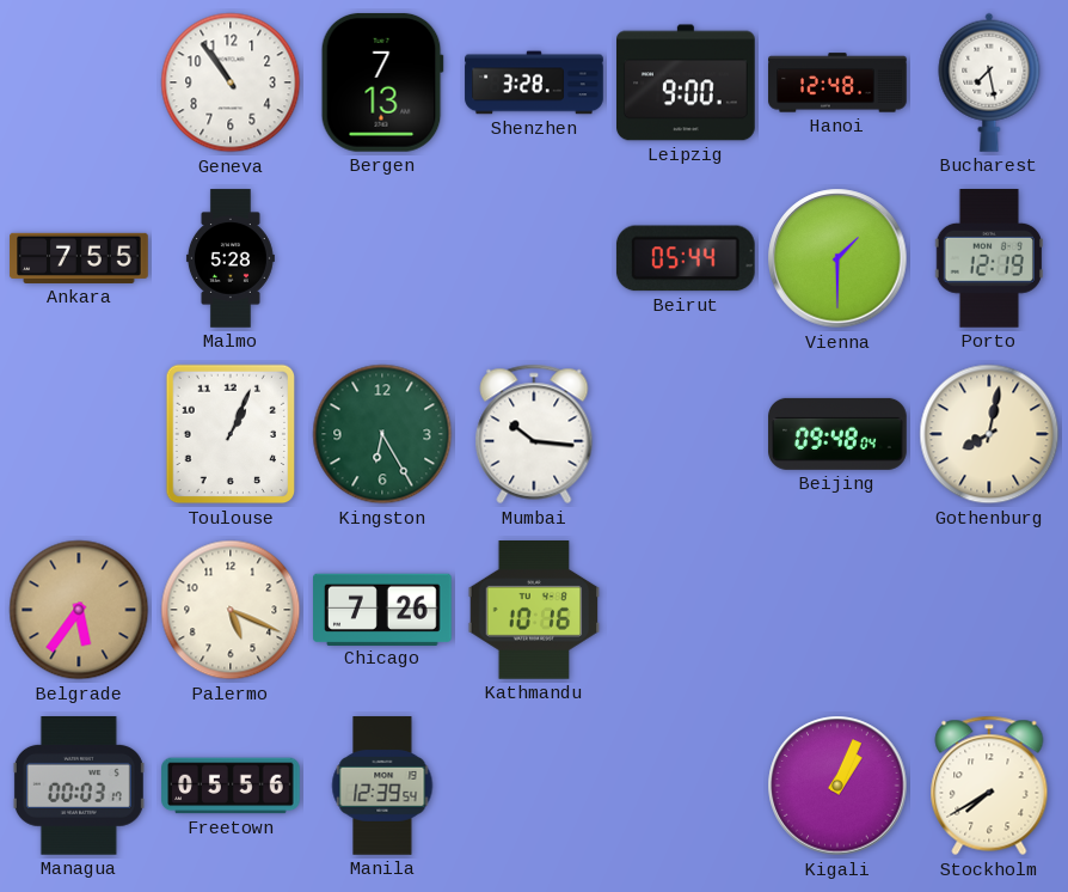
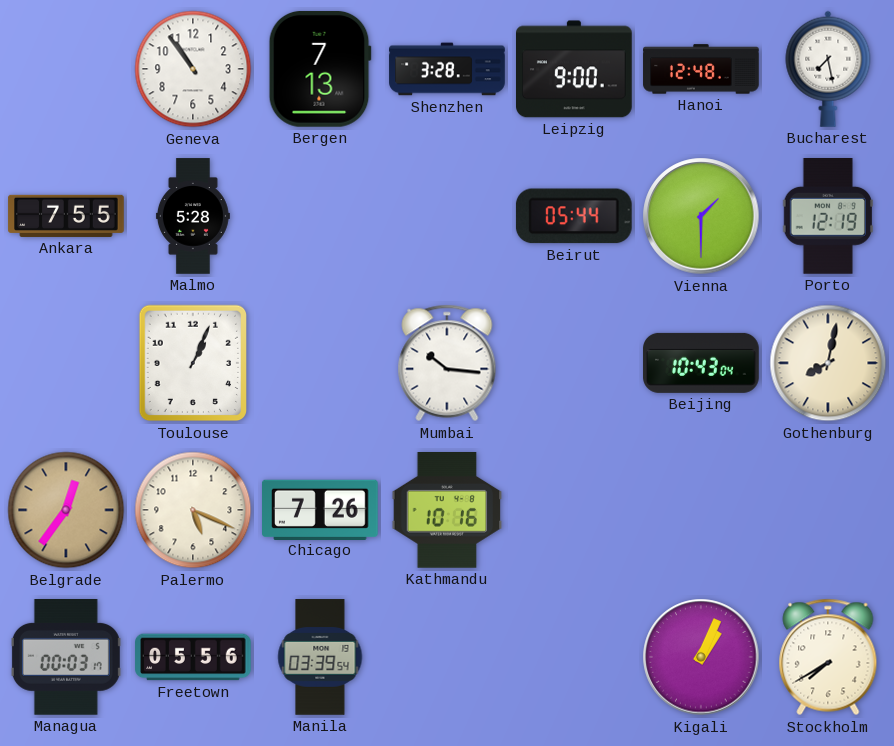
Kingston: 6:25 -> none (382, 434)
Beijing: 09:48 -> 10:43 (701, 363)
Belgrade: 5:36 -> 12:36 (66, 510)
Manila: 12:39 -> 03:39 (320, 657)
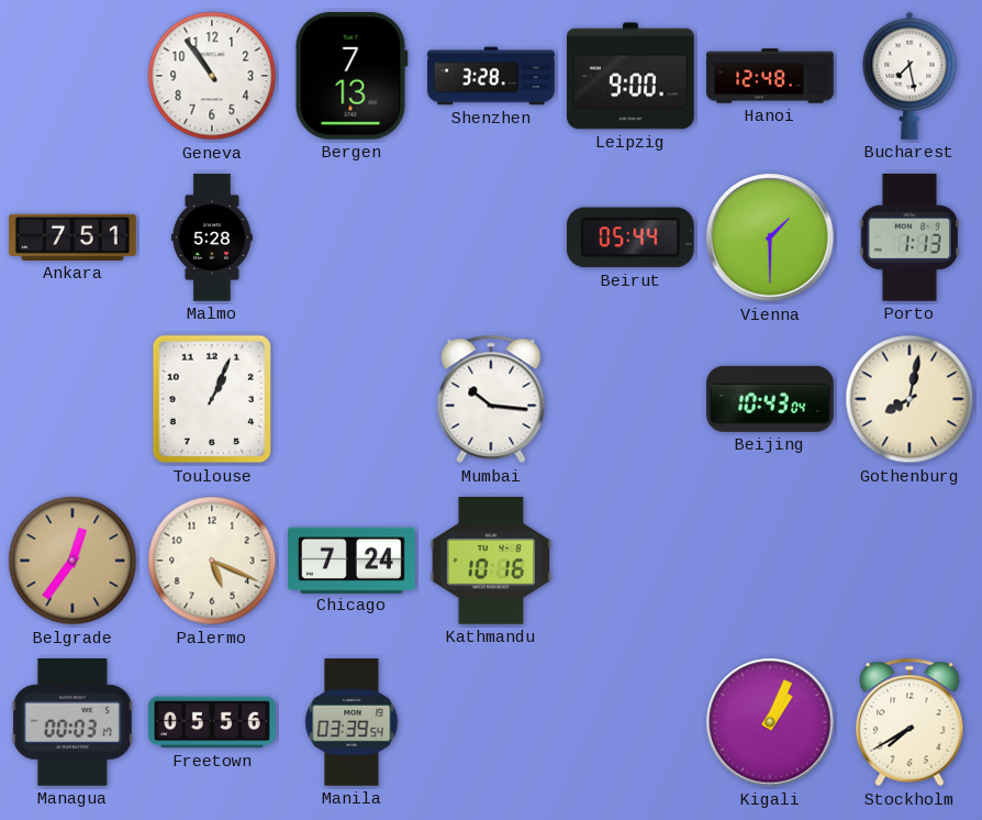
Ankara: 7:55 -> 7:51 (72, 237)
Porto: 12:19 -> 1:13 (908, 239)
Chicago: 7:26 -> 7:24 (351, 559)
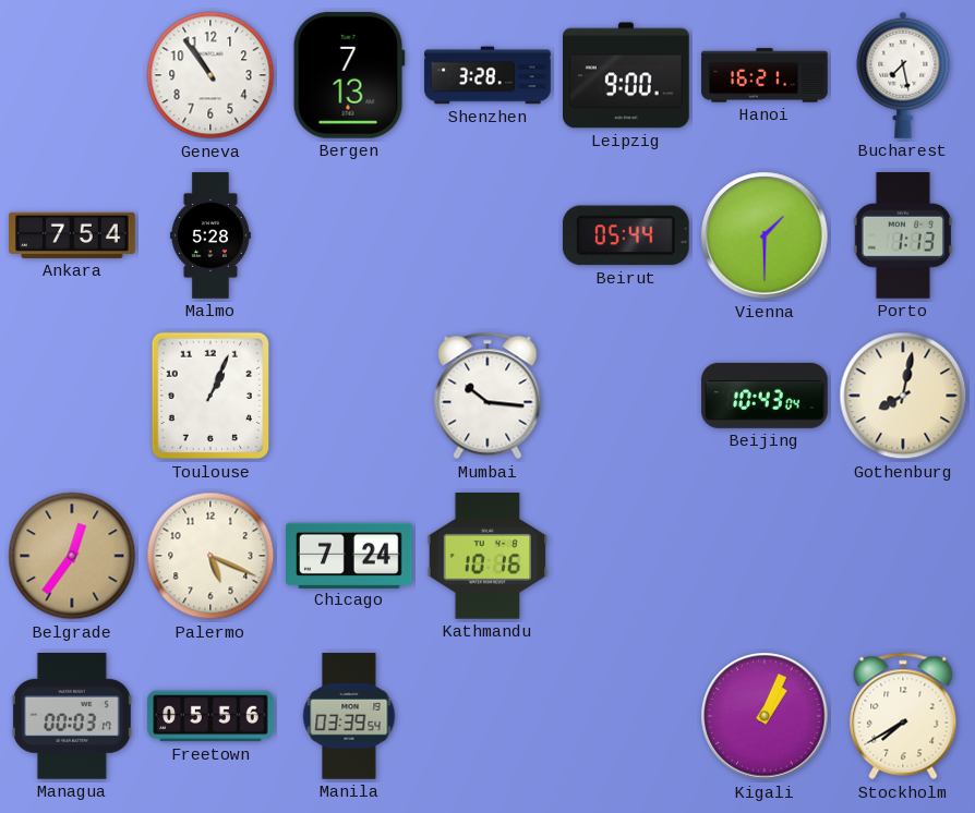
Hanoi: 12:48 -> 16:21 (765, 75)
Ankara: 7:51 -> 7:54 (72, 235)
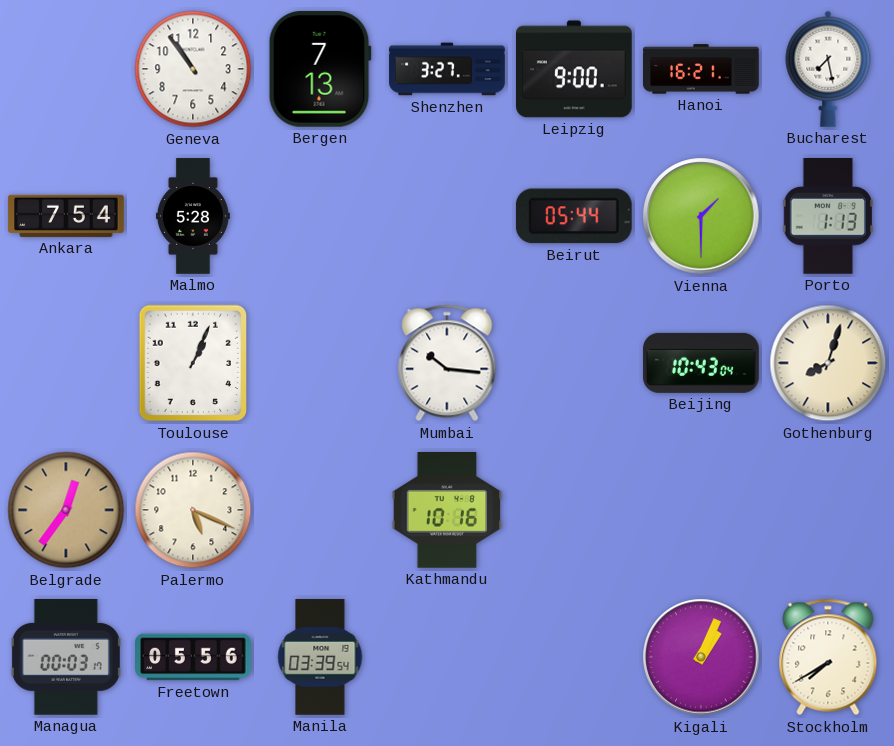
Shenzhen: 3:28 -> 3:27 (447, 69)
Gothenburg: 8:02 -> 8:03 (828, 363)
Chicago: 7:24 -> none (349, 555)
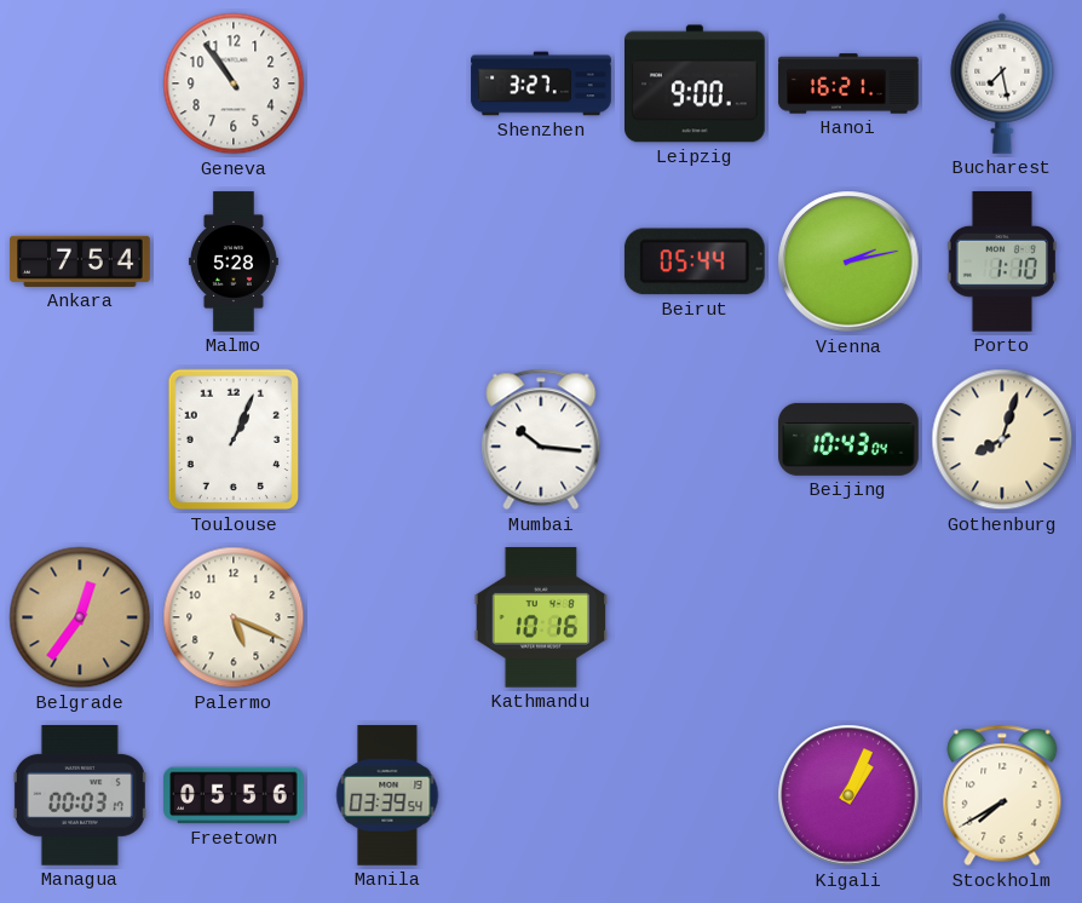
Bergen: 7:13 -> none (320, 69)
Vienna: 1:30 -> 2:13 (848, 261)
Porto: 1:13 -> 1:10 (1001, 263)
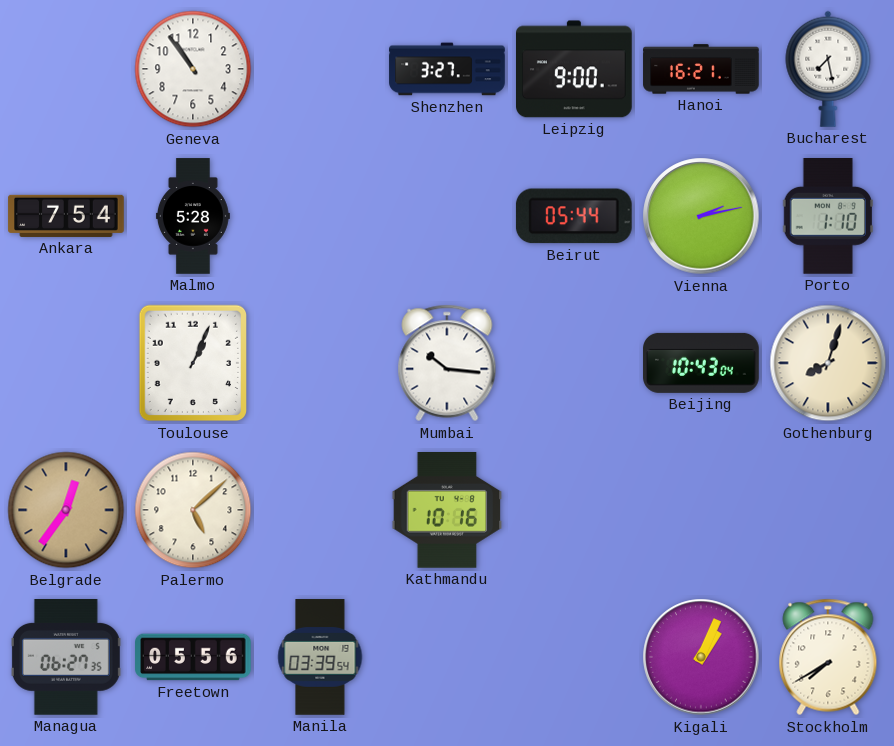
Palermo: 5:19 -> 5:08 (193, 510)
Managua: 00:03 -> 06:27 (66, 658)
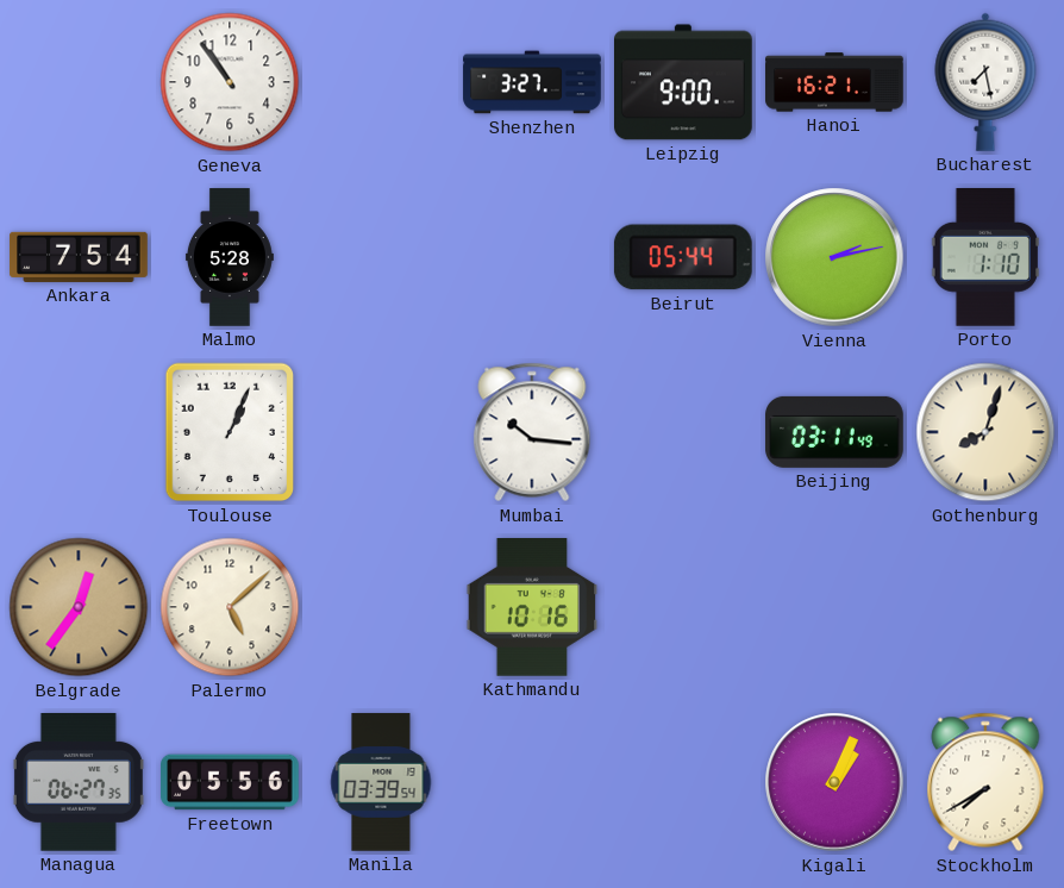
Beijing: 10:43 -> 03:11 (834, 432)
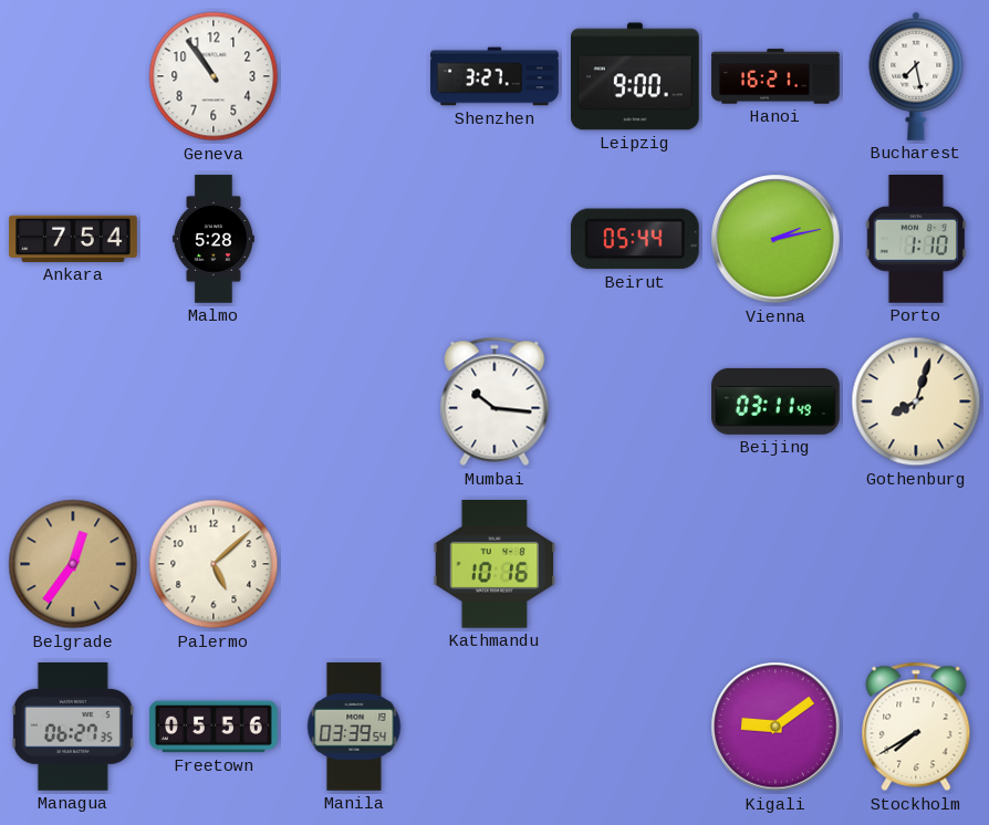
Toulouse: 1:04 -> none (230, 432)
Kigali: 1:04 -> 9:09 (775, 727)
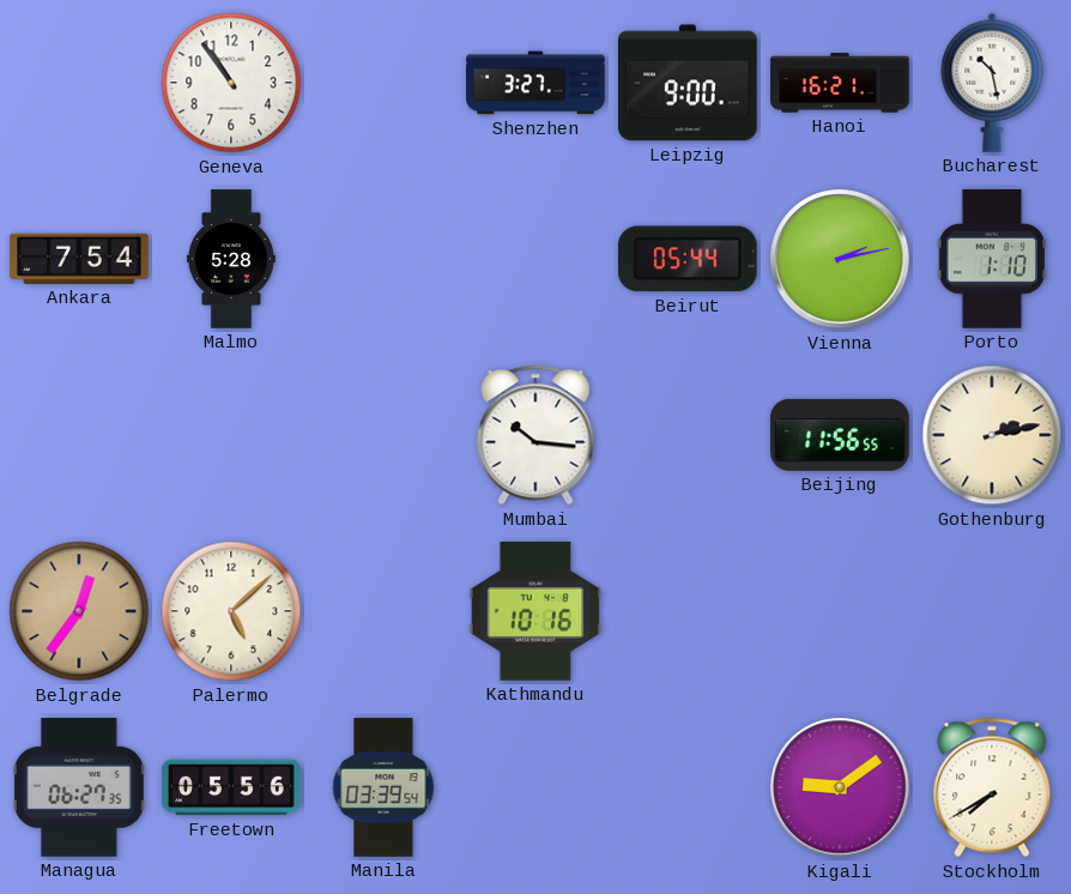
Bucharest: 7:28 -> 10:28 (992, 83)
Beijing: 03:11 -> 11:56 (840, 435)
Gothenburg: 8:03 -> 2:13 (992, 435)
